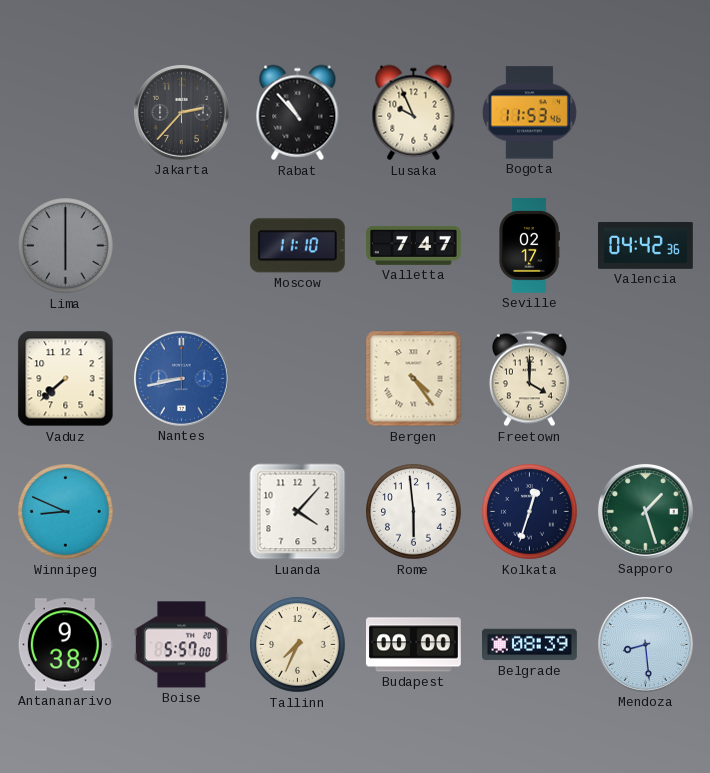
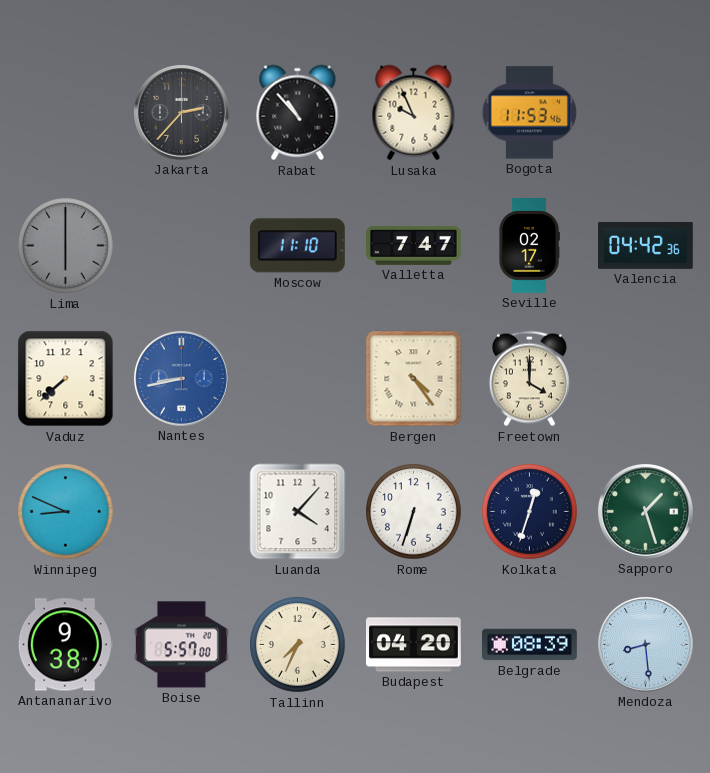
Rome: 5:59 -> 6:33 (414, 512)
Budapest: 00:00 -> 04:20 (414, 645)
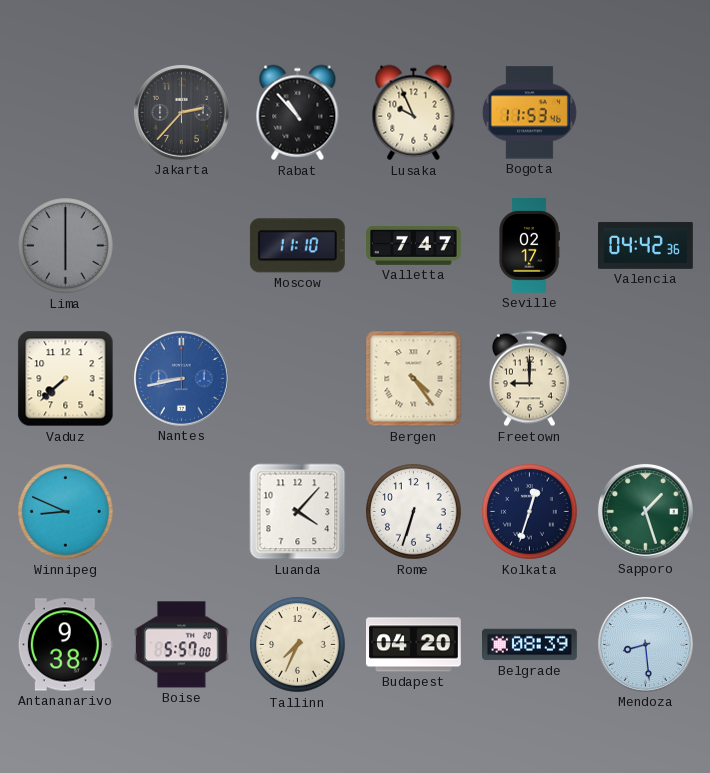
Freetown: 4:00 -> 9:00 (529, 379)
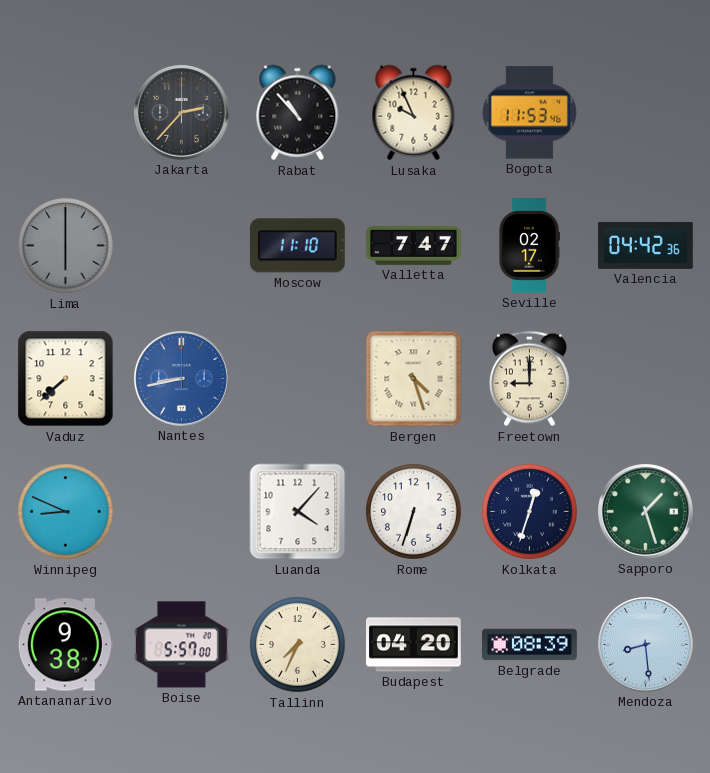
Bergen: 4:24 -> 4:27 (414, 379)
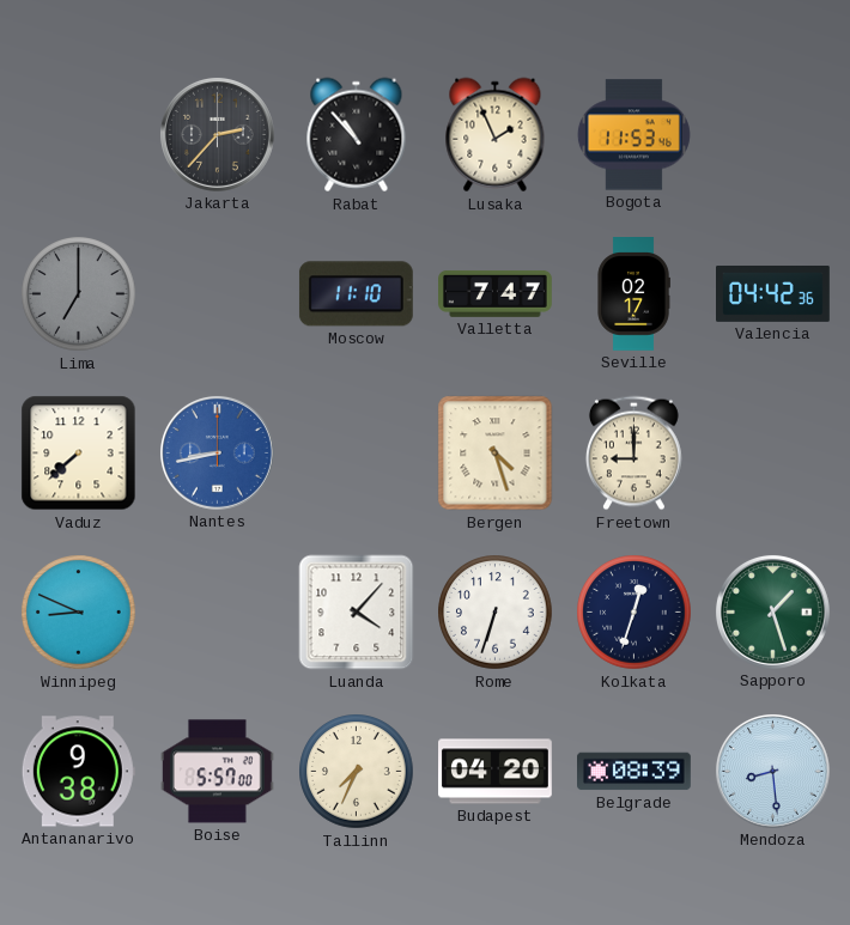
Lusaka: 9:56 -> 1:56 (496, 135)
Lima: 6:00 -> 7:00 (79, 294)
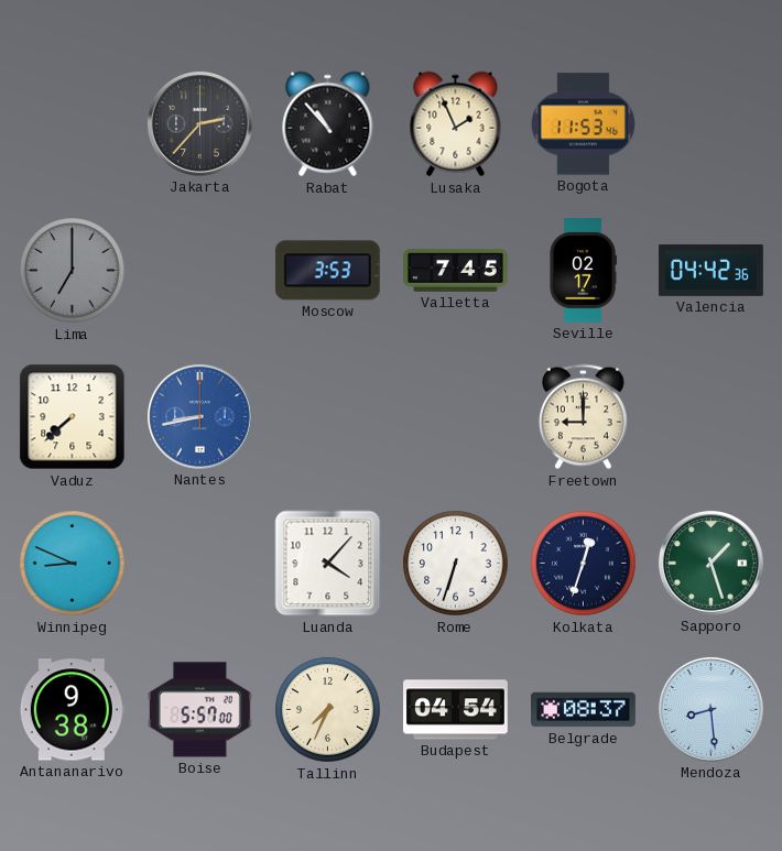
Moscow: 11:10 -> 3:53 (327, 271)
Valletta: 7:47 -> 7:45 (456, 270)
Bergen: 4:27 -> none (496, 454)
Budapest: 04:20 -> 04:54 (456, 710)
Belgrade: 08:39 -> 08:37 (584, 710)
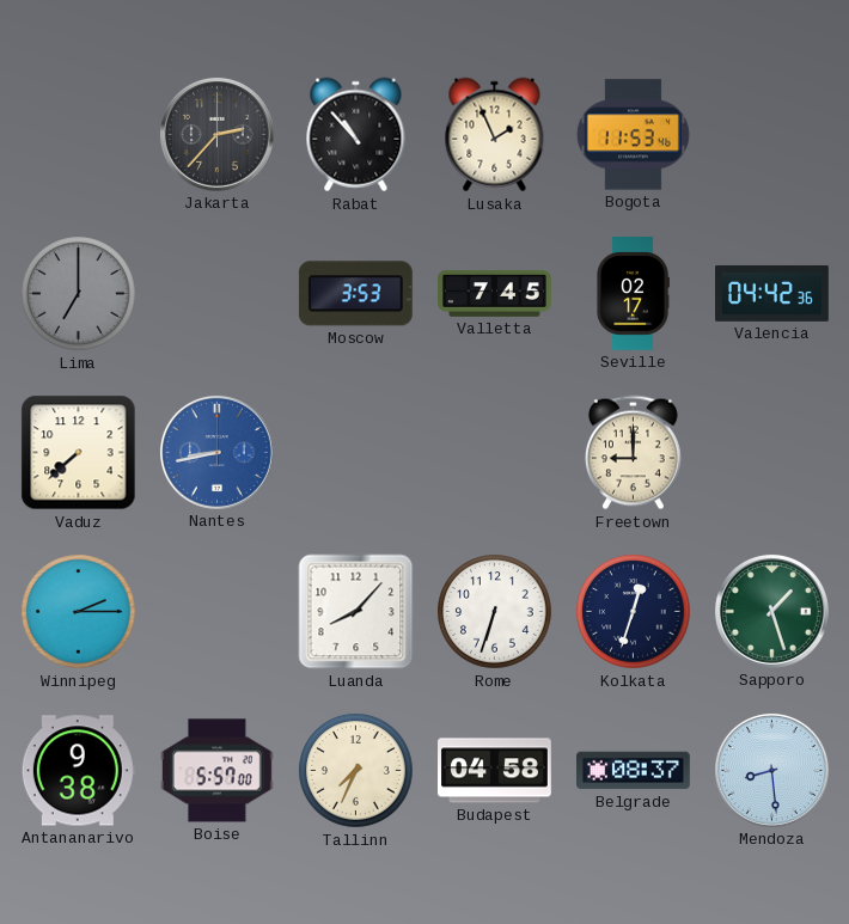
Winnipeg: 8:49 -> 2:15 (79, 612)
Luanda: 4:07 -> 8:07 (356, 612)
Budapest: 04:54 -> 04:58 (495, 771)
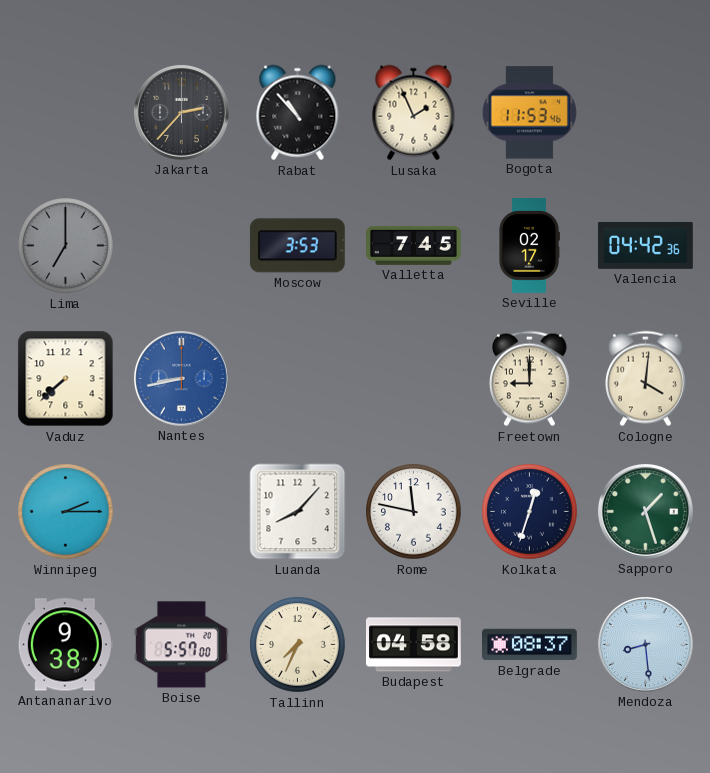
Cologne: none -> 4:01 (645, 379)
Rome: 6:33 -> 11:47 (414, 512)
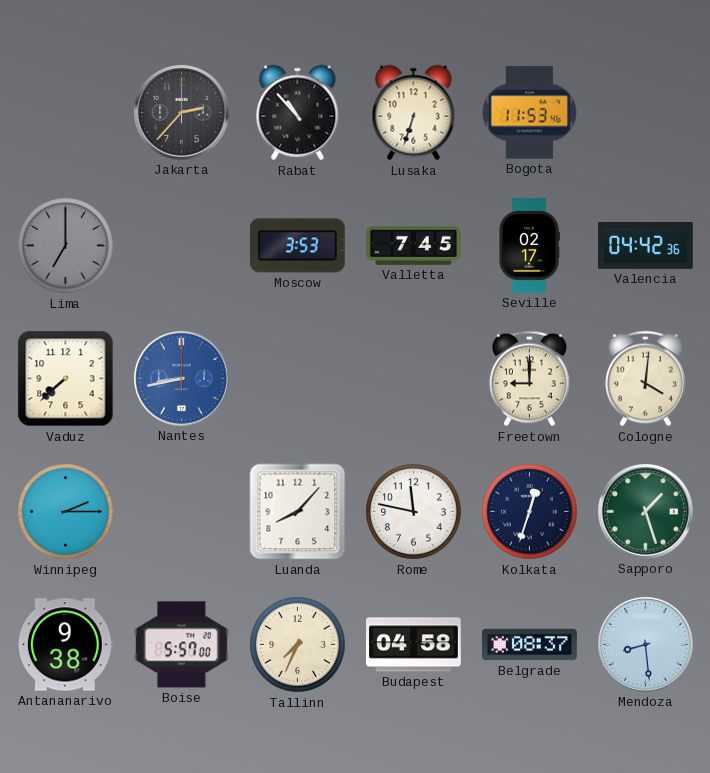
Lusaka: 1:56 -> 6:33 (414, 113)
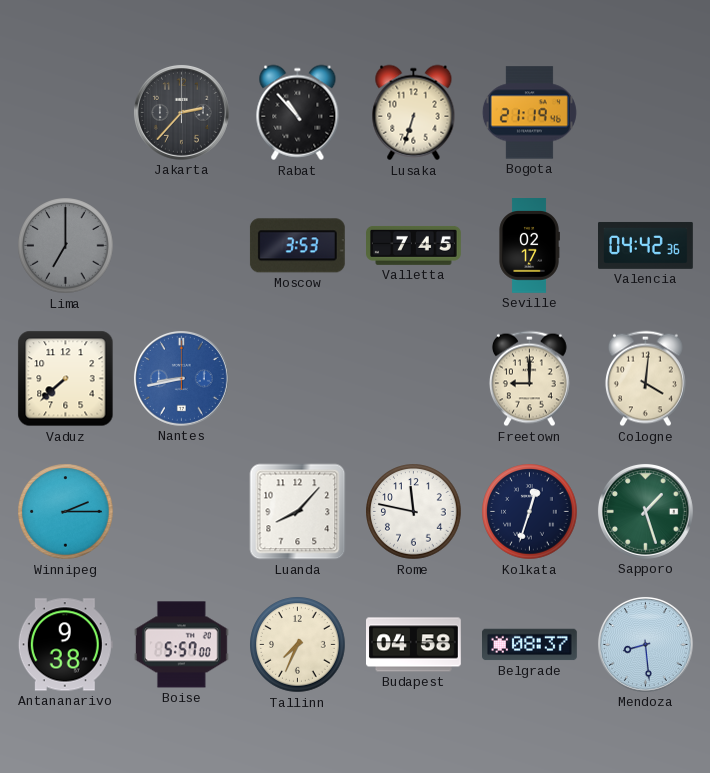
Bogota: 11:53 -> 21:19 (529, 113)
